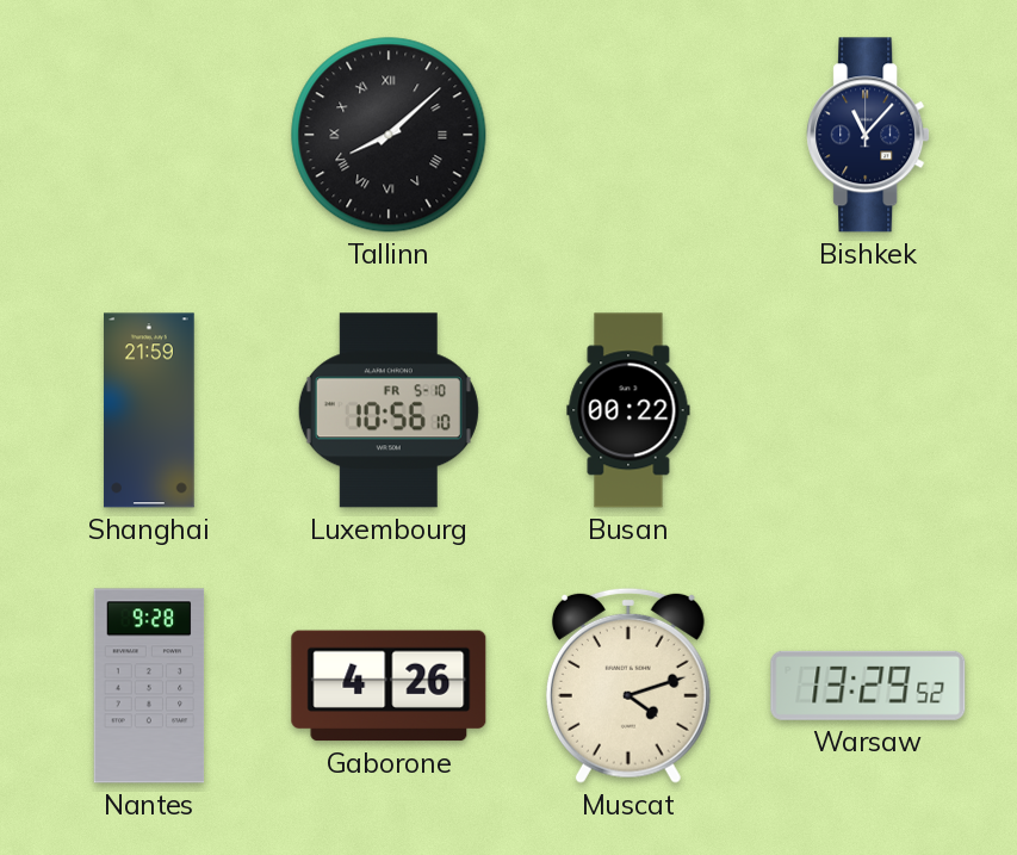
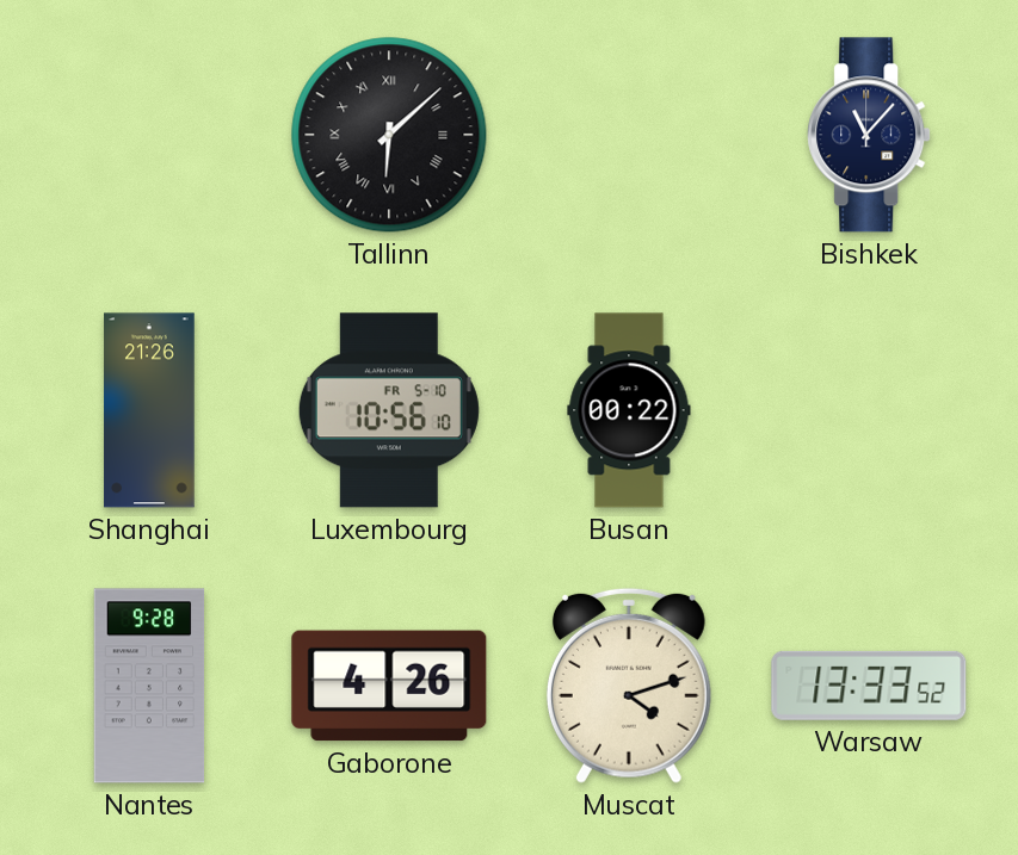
Tallinn: 8:08 -> 6:08 (389, 135)
Shanghai: 21:59 -> 21:26 (149, 410)
Warsaw: 13:29 -> 13:33 (869, 686)
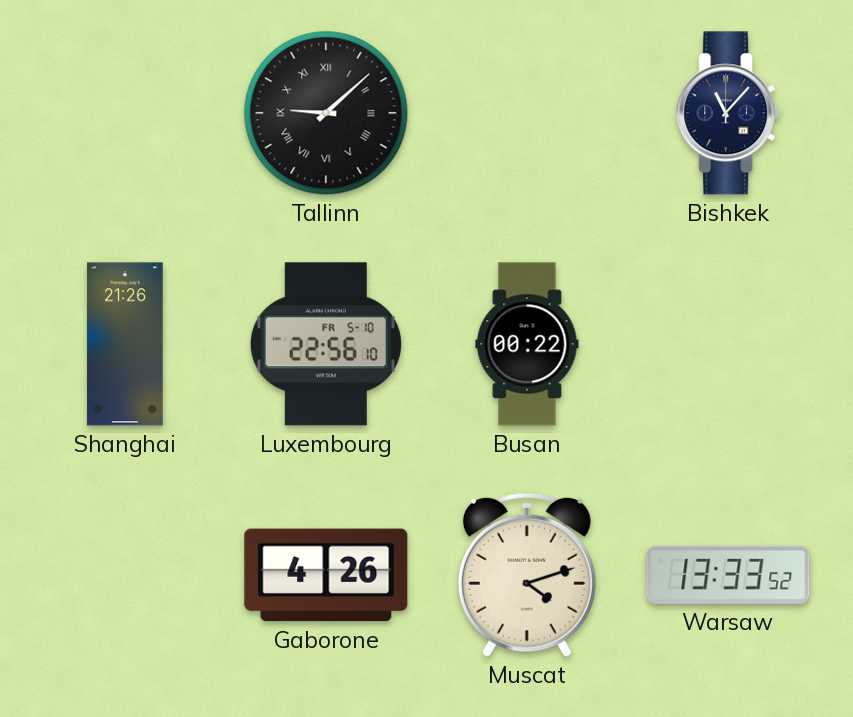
Tallinn: 6:08 -> 9:08 (326, 113)
Luxembourg: 10:56 -> 22:56 (326, 344)
Nantes: 9:28 -> none (149, 686)
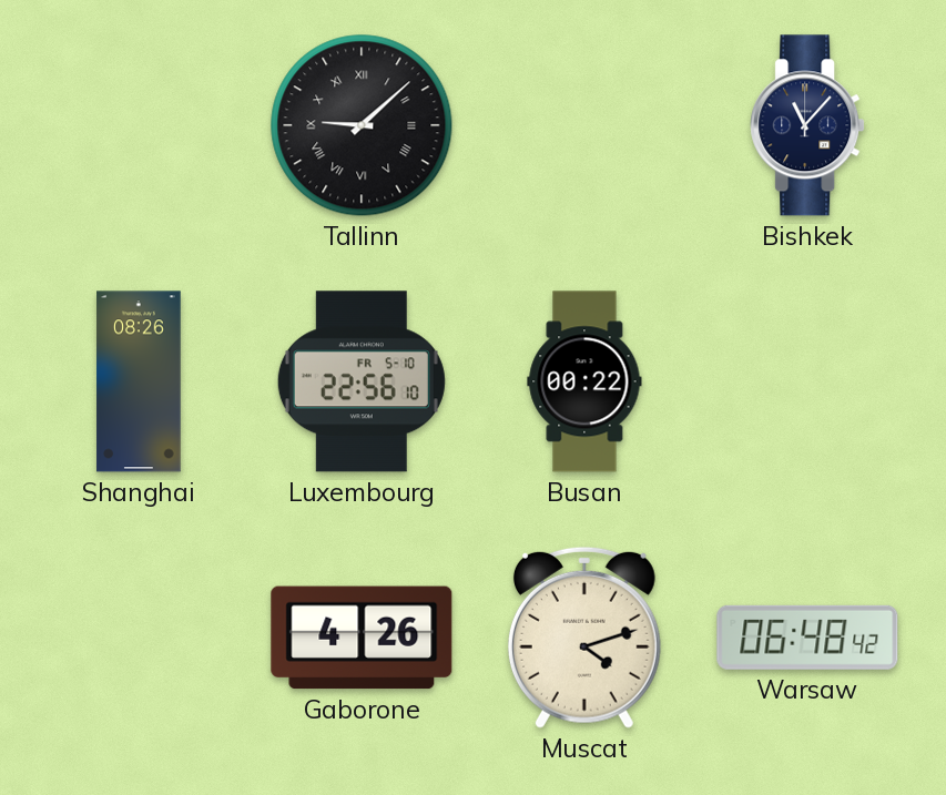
Shanghai: 21:26 -> 08:26 (139, 381)
Warsaw: 13:33 -> 06:48 (807, 638)
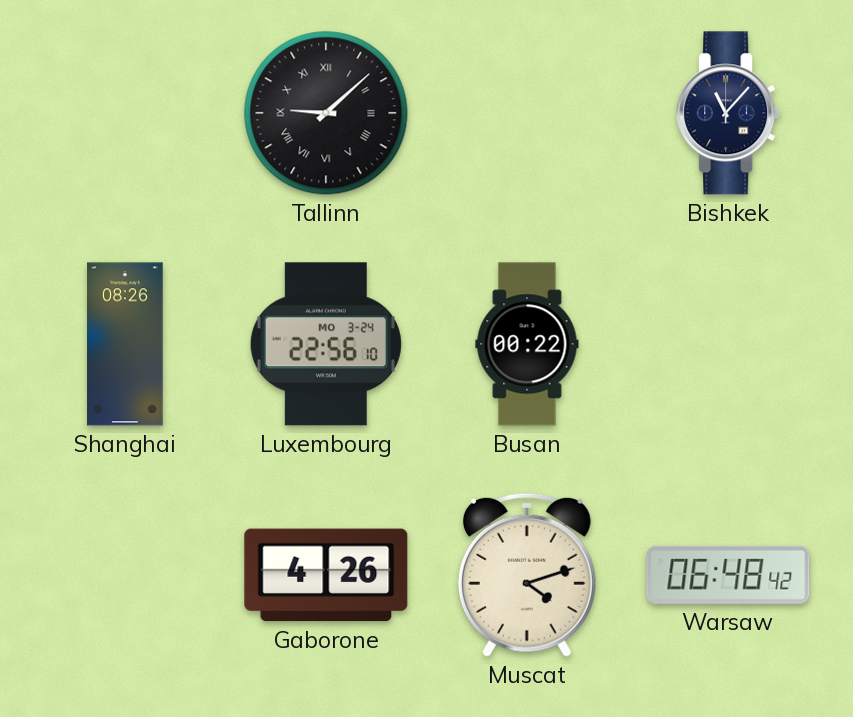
Luxembourg date: FR 5-10 -> MO 3-24 (326, 344)
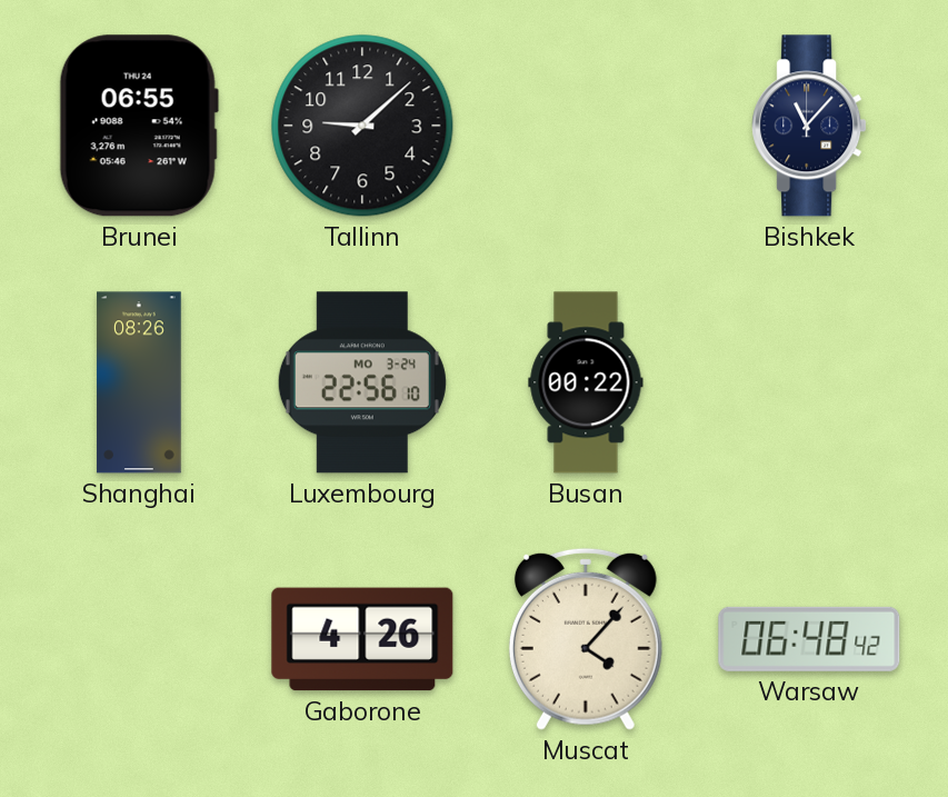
Brunei: none -> 06:55 (139, 126)
Tallinn numerals: Roman -> Arabic (362, 126)
Muscat: 4:12 -> 4:07 (586, 639)
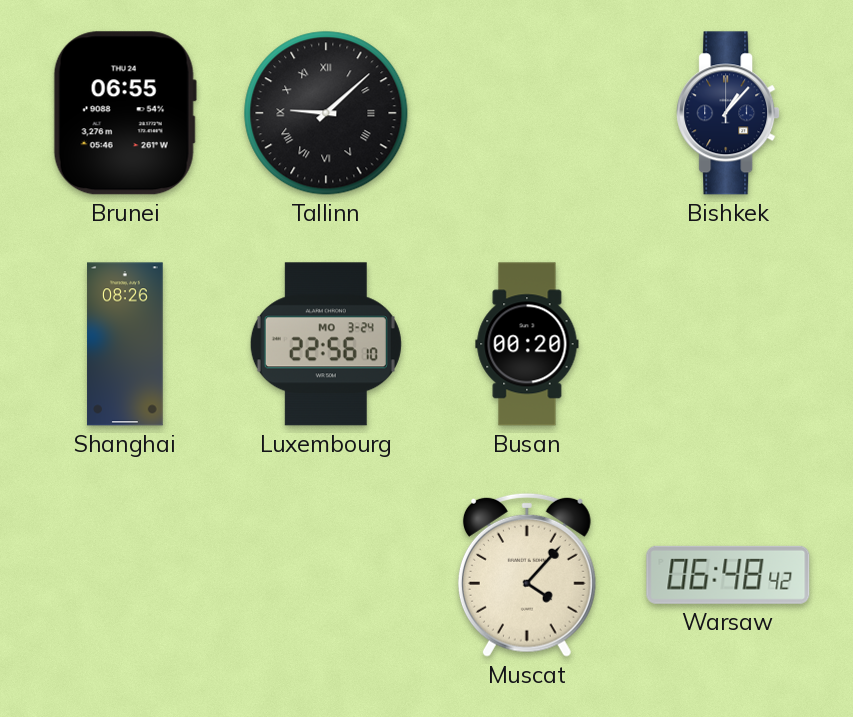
Tallinn numerals: Arabic -> Roman (326, 113)
Bishkek: 11:07 -> 1:07 (728, 113)
Busan: 00:22 -> 00:20 (527, 344)
Gaborone: 4:26 -> none (362, 639)
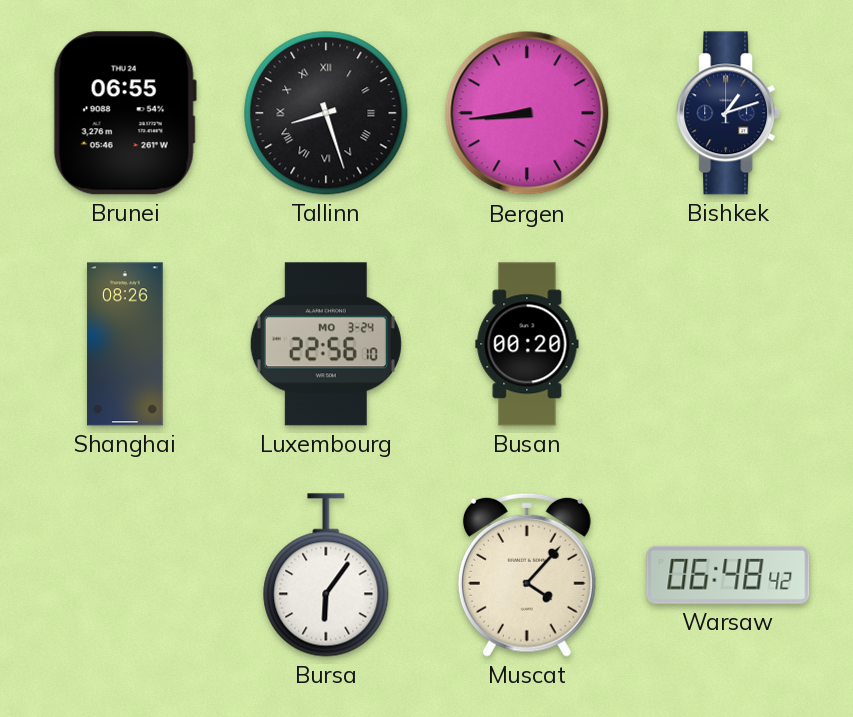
Tallinn: 9:08 -> 8:27 (326, 113)
Bergen: none -> 8:44 (527, 113)
Bishkek: 1:07 -> 1:12 (728, 113)
Bursa: none -> 6:06 (326, 575)
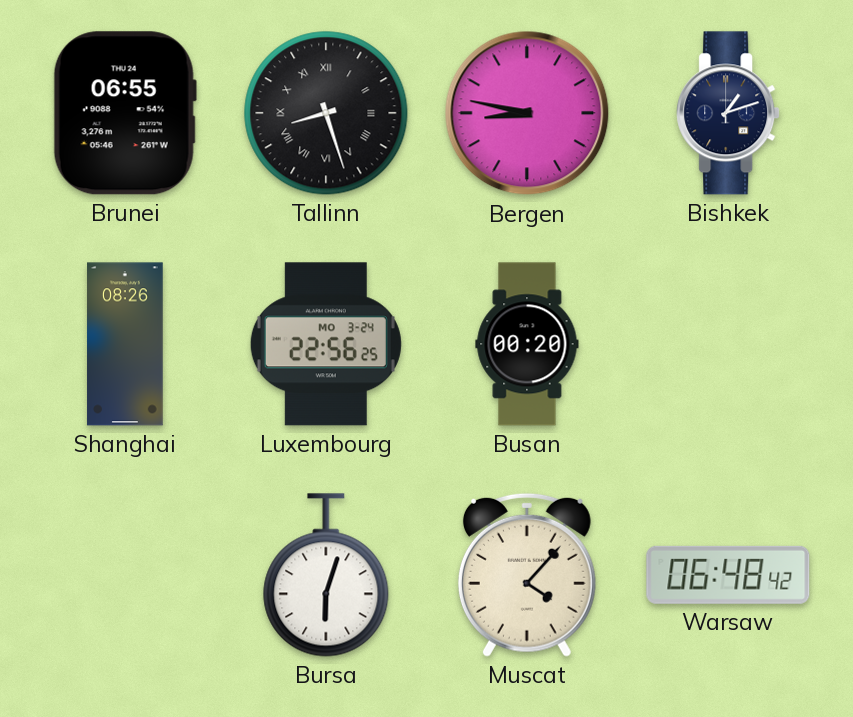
Bergen: 8:44 -> 8:47 (527, 113)
Luxembourg: 22:56:10 -> 22:56:25 (326, 344)
Bursa: 6:06 -> 6:03 (326, 575)
